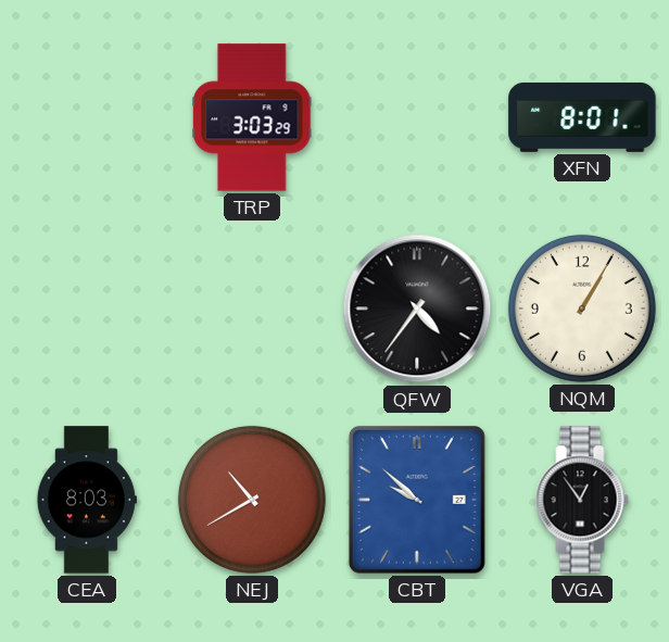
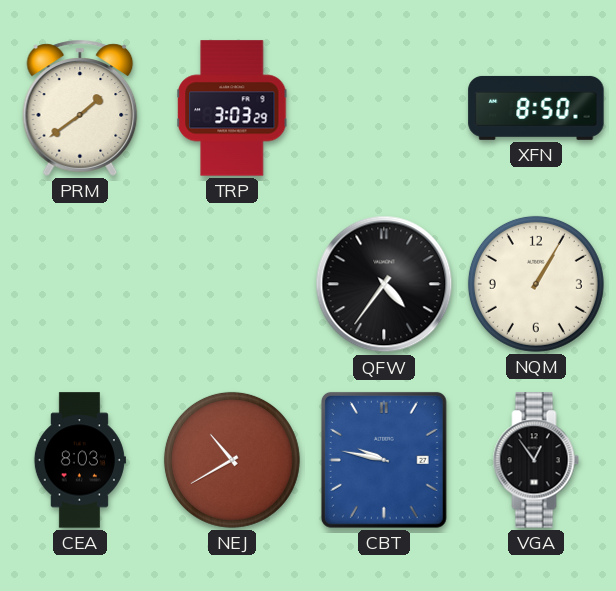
PRM: none -> 1:39 (80, 108)
XFN: 8:01 -> 8:50 (536, 108)
CBT: 9:52 -> 9:47 (384, 460)
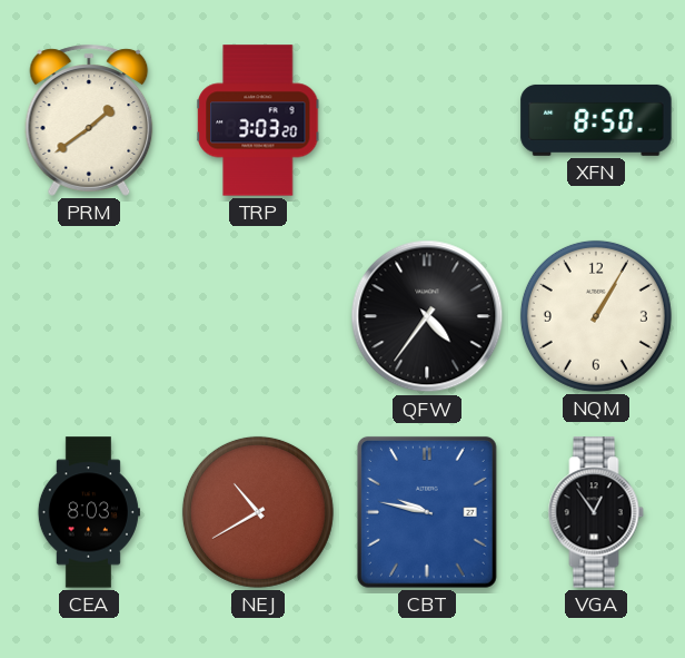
TRP: 3:03:29 -> 3:03:20 (258, 120)
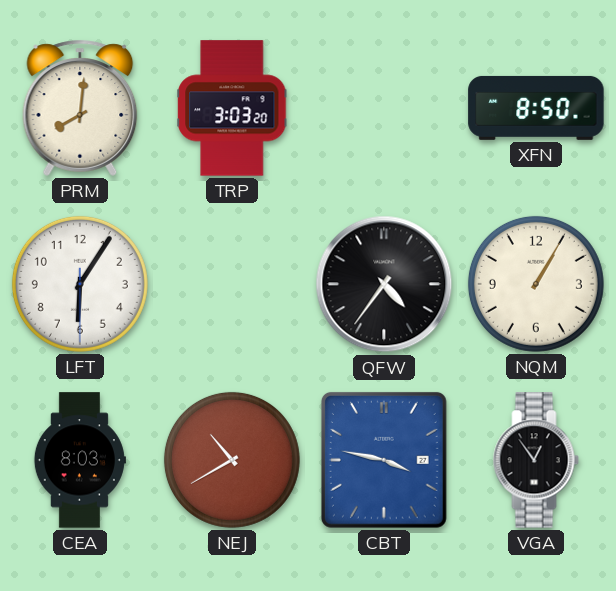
PRM: 1:39 -> 8:01 (80, 108)
LFT: none -> 6:05 (80, 284)
CBT: 9:47 -> 3:47 (384, 460)
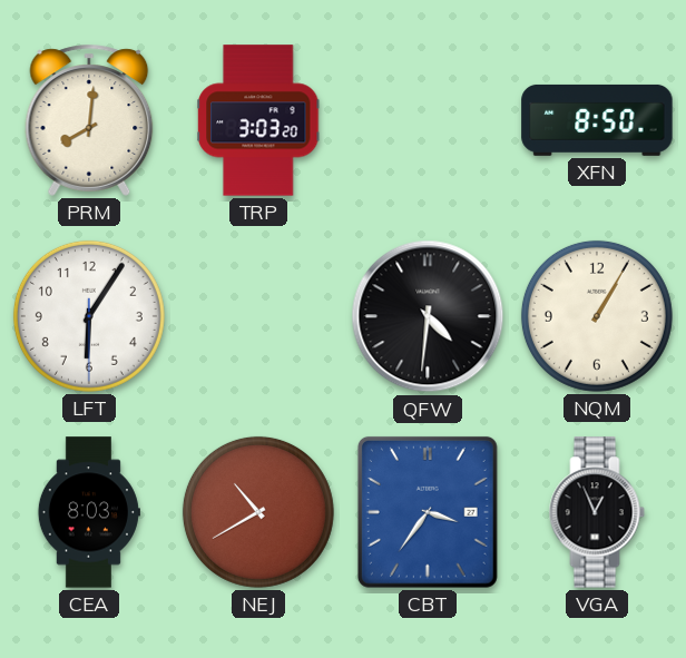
QFW: 4:36 -> 4:31 (428, 316)
CBT: 3:47 -> 3:36 (428, 512)
VGA: 12:54 -> 12:56 (597, 512)
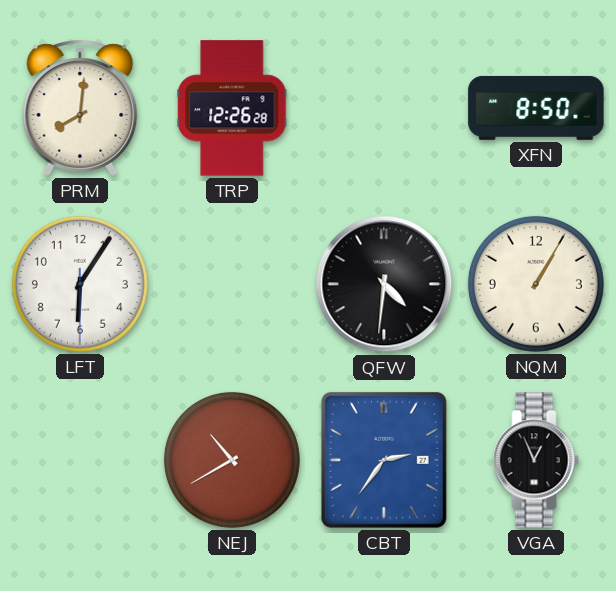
TRP: 3:03 -> 12:26 (232, 108)
CEA: 8:03 -> none (89, 512)
CBT: 3:36 -> 2:36 (384, 460)
